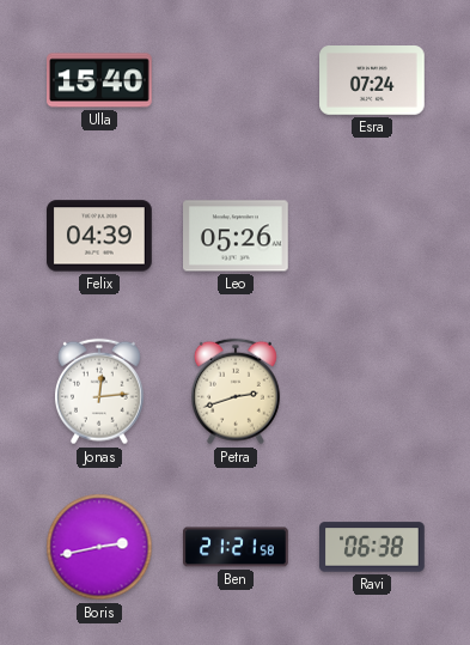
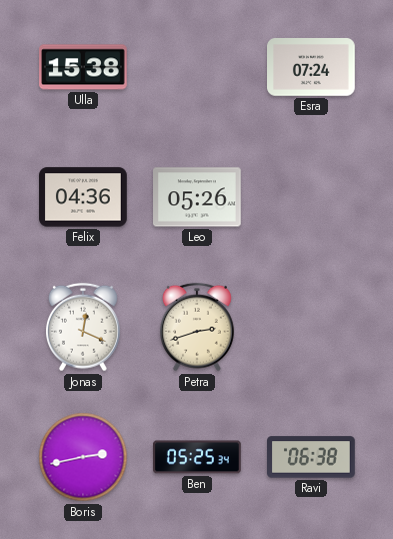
Ulla: 15:40 -> 15:38 (83, 67)
Felix: 04:39 -> 04:36 (84, 197)
Jonas: 12:14 -> 12:19 (83, 327)
Ben: 21:21 -> 05:25 (197, 457)
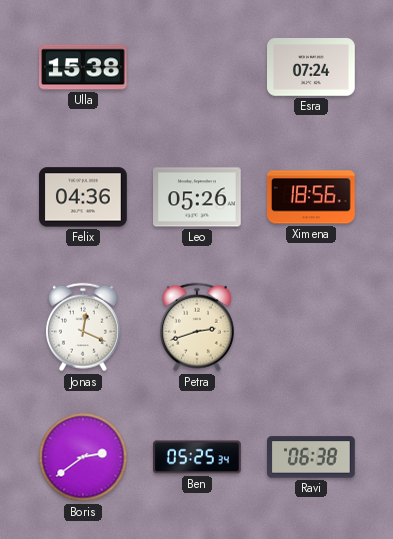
Ximena: none -> 18:56 (312, 197)
Boris: 2:43 -> 2:39 (83, 457)
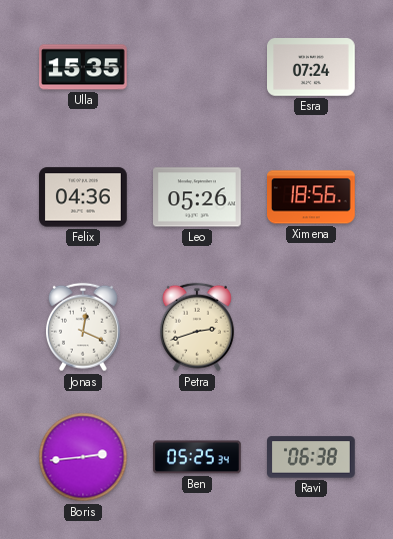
Ulla: 15:38 -> 15:35 (83, 67)
Boris: 2:39 -> 2:44 (83, 457)
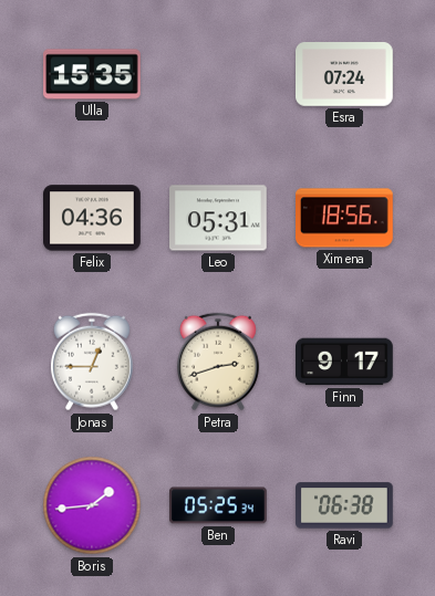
Leo: 05:26 -> 05:31 (219, 218)
Jonas: 12:19 -> 12:45 (92, 362)
Finn: none -> 9:17 (345, 362)
Boris: 2:44 -> 1:44 (92, 505)
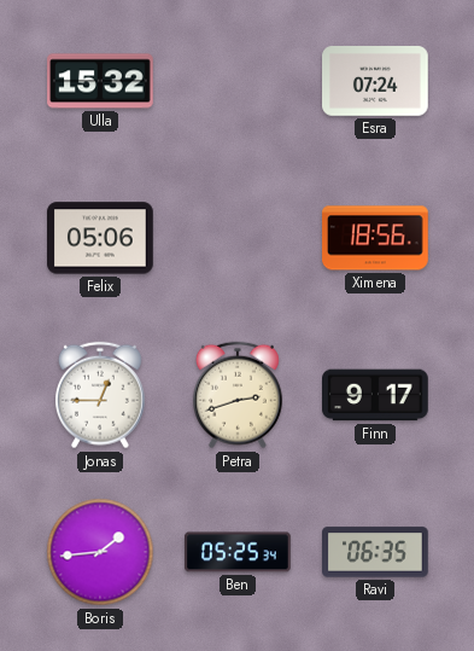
Ulla: 15:35 -> 15:32 (100, 81)
Felix: 04:36 -> 05:06 (101, 238)
Leo: 05:31 -> none (219, 218)
Ravi: 06:38 -> 06:35 (376, 552)
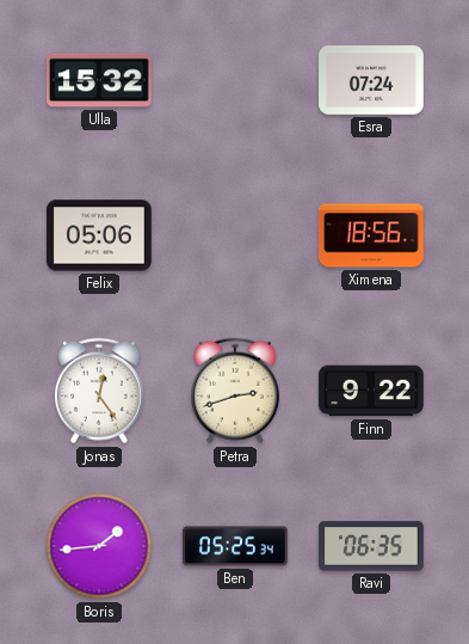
Jonas: 12:45 -> 12:24 (99, 391)
Finn: 9:17 -> 9:22 (372, 391)
